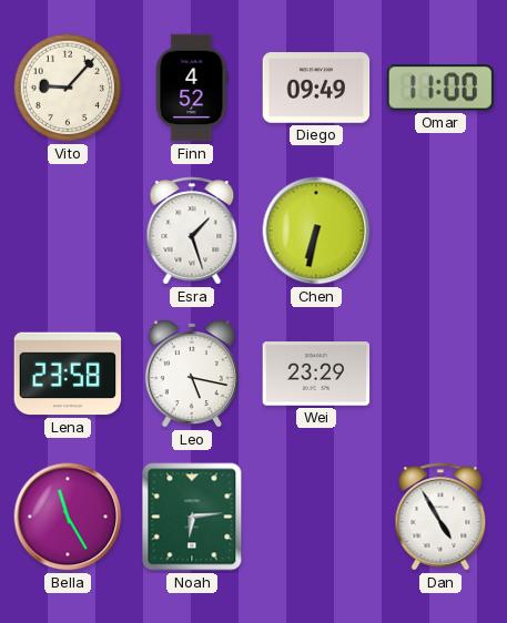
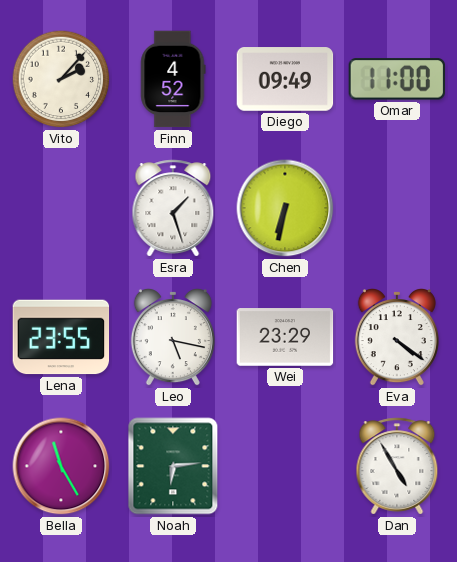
Vito: 9:07 -> 2:07 (61, 79)
Lena: 23:58 -> 23:55 (61, 337)
Eva: none -> 4:21 (397, 338)
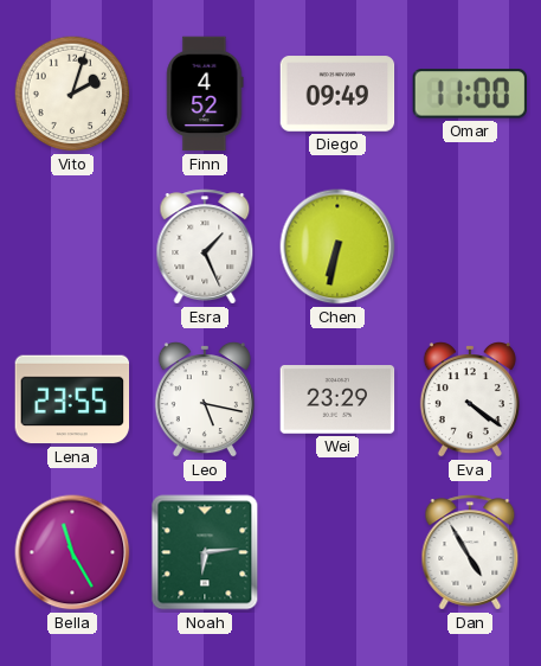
Vito: 2:07 -> 2:03 (72, 94)
Esra: 1:27 -> 1:26 (205, 246)
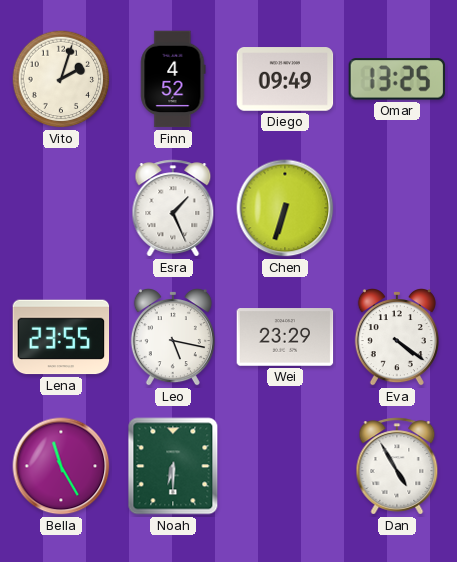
Omar: 11:00 -> 13:25 (396, 79)
Chen: 6:32 -> 6:33 (285, 208)
Noah: 6:14 -> 6:30 (173, 466)
